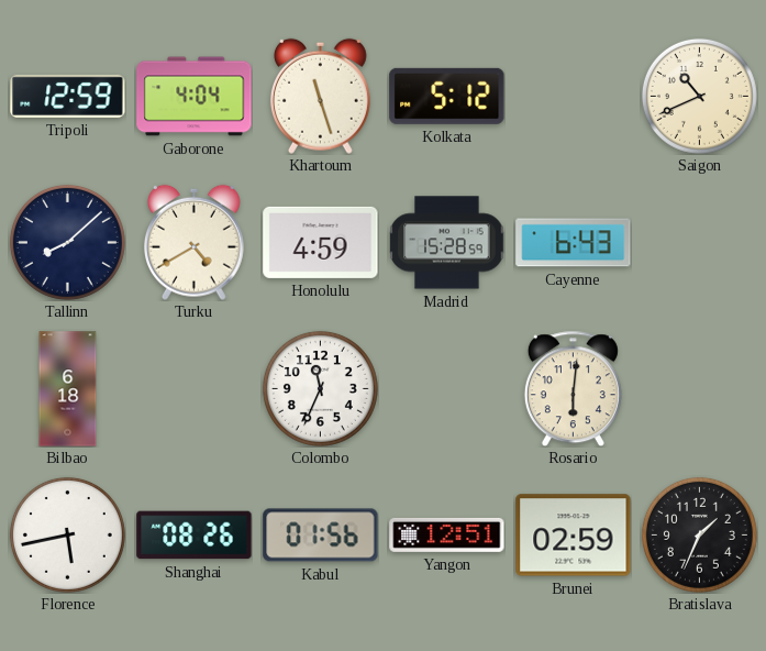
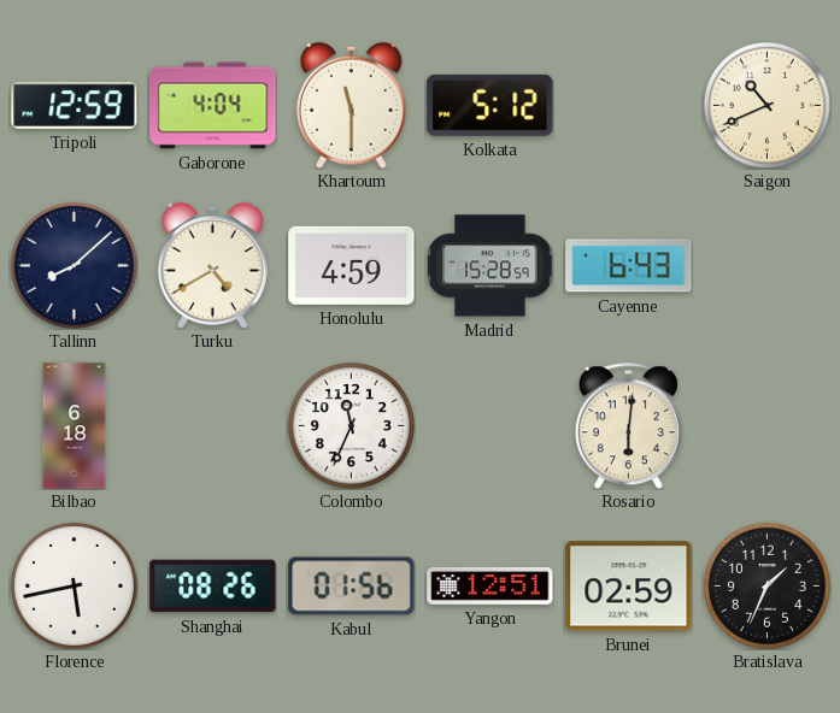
Khartoum: 11:27 -> 11:30 (351, 105)
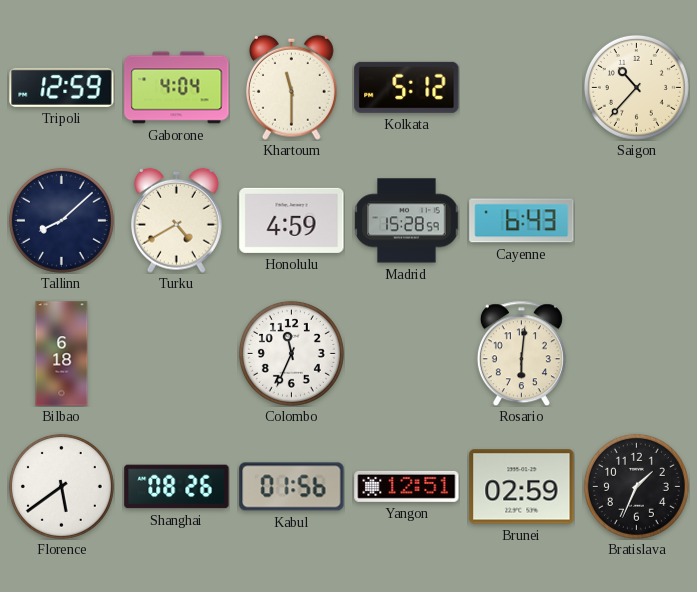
Saigon: 10:41 -> 10:37 (636, 87)
Florence: 5:43 -> 5:39 (61, 486)
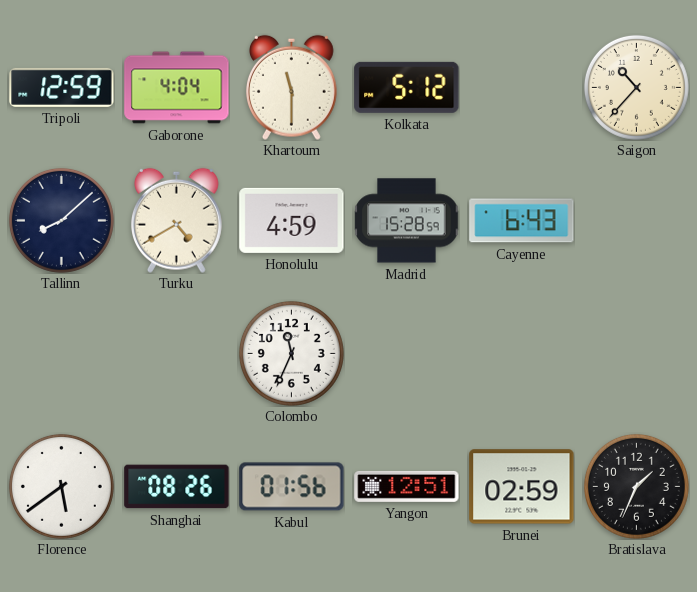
Bilbao: 6:18 -> none (62, 354)
Rosario: 6:01 -> none (521, 353)
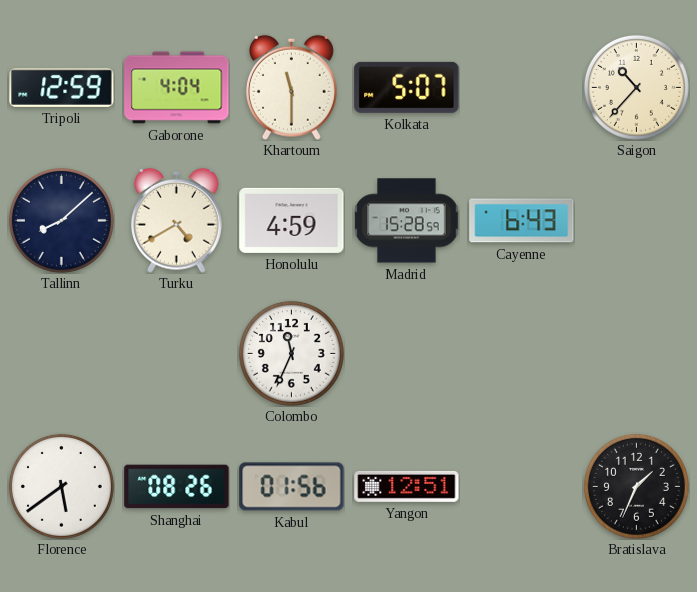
Kolkata: 5:12 -> 5:07 (407, 87)
Brunei: 02:59 -> none (522, 487)
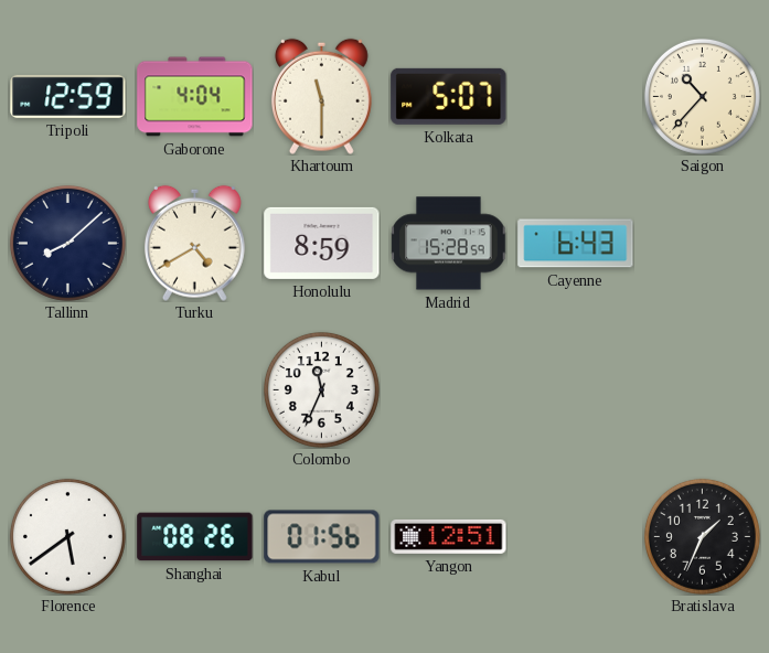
Honolulu: 4:59 -> 8:59 (322, 243)
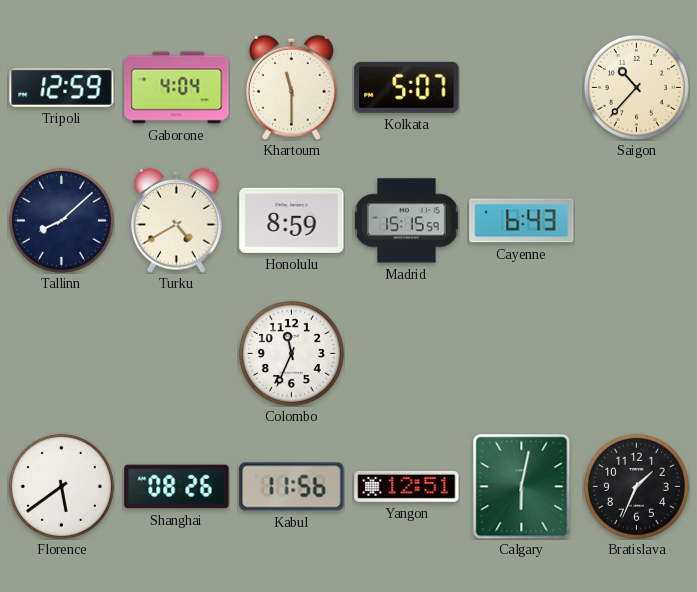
Madrid: 15:28 -> 15:15 (407, 221)
Kabul: 01:56 -> 11:56 (292, 487)
Calgary: none -> 6:02 (522, 486)
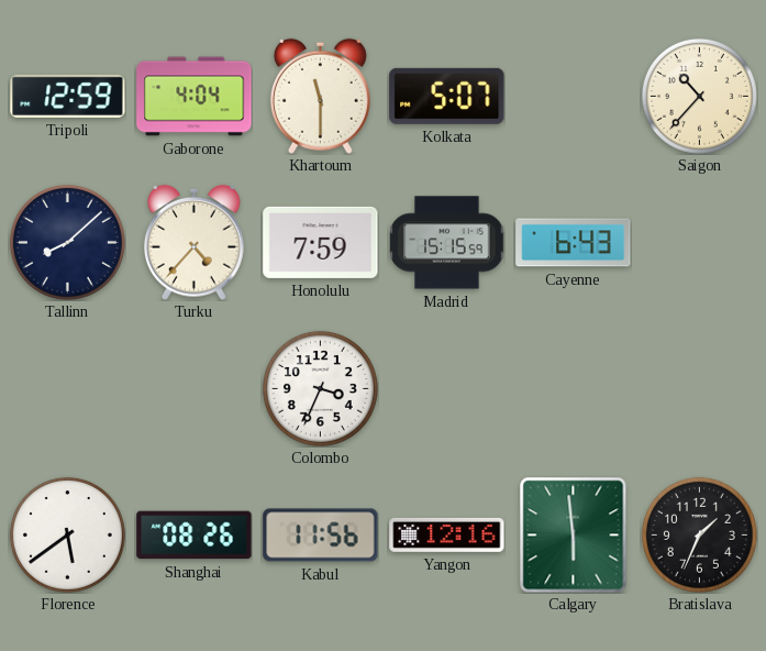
Turku: 4:40 -> 4:37 (193, 242)
Honolulu: 8:59 -> 7:59 (321, 242)
Colombo: 11:34 -> 3:34 (320, 388)
Yangon: 12:51 -> 12:16 (447, 534)
Calgary: 6:02 -> 5:59 (574, 534)
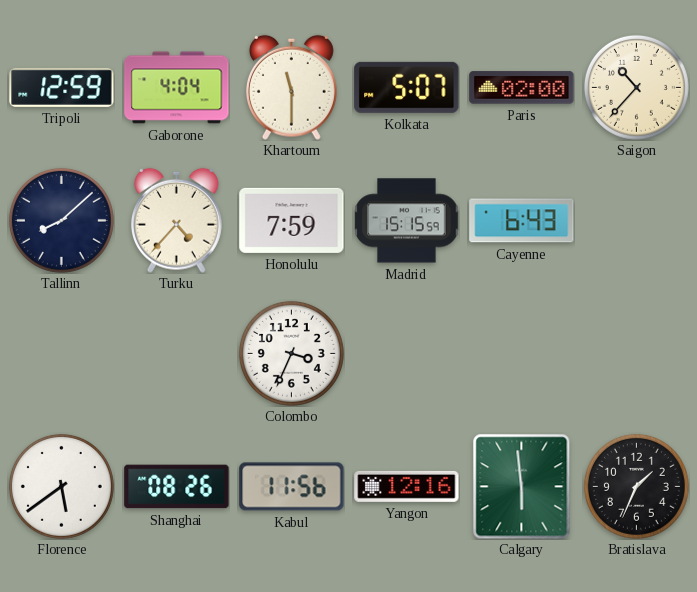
Paris: none -> 02:00 (522, 88)
